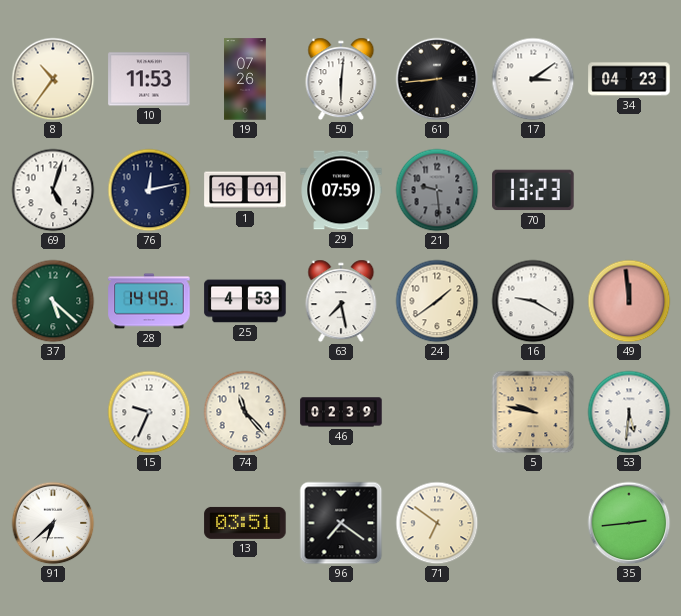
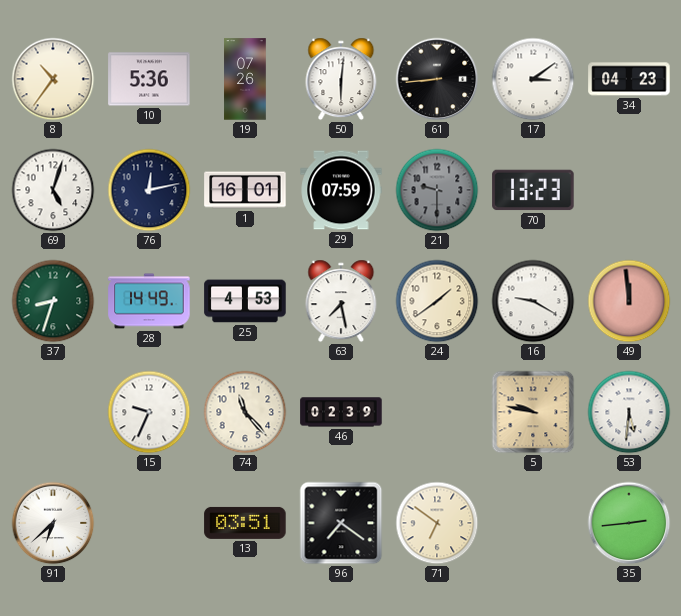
10: 11:53 -> 5:36 (149, 79)
21: 9:29 -> 9:30 (437, 190)
37: 5:22 -> 8:33 (53, 301)
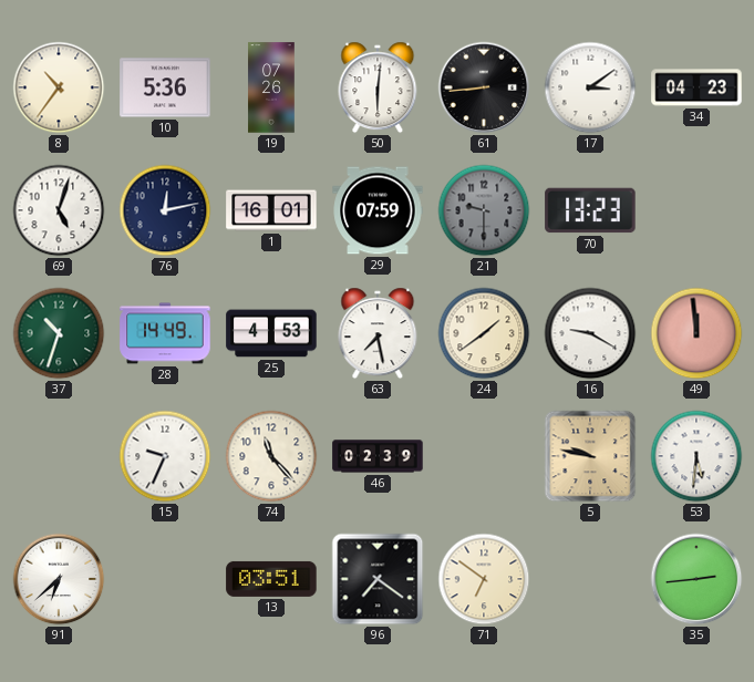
37: 8:33 -> 10:33 (59, 333)
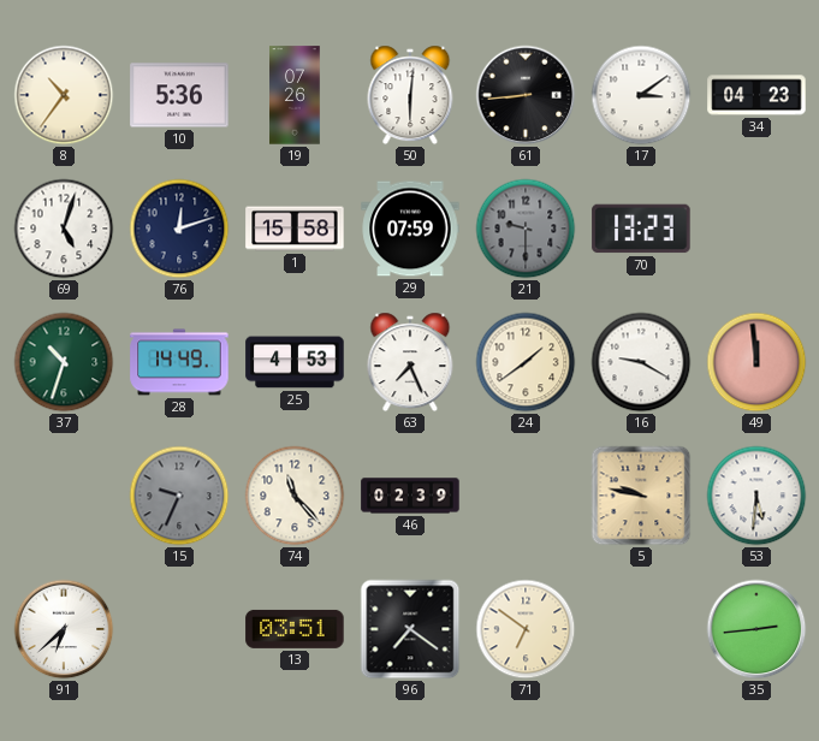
76: 12:13 -> 12:12 (179, 229)
1: 16:01 -> 15:58 (295, 229)
63: 7:28 -> 7:26 (410, 362)
15 dial: white -> grey (179, 496)
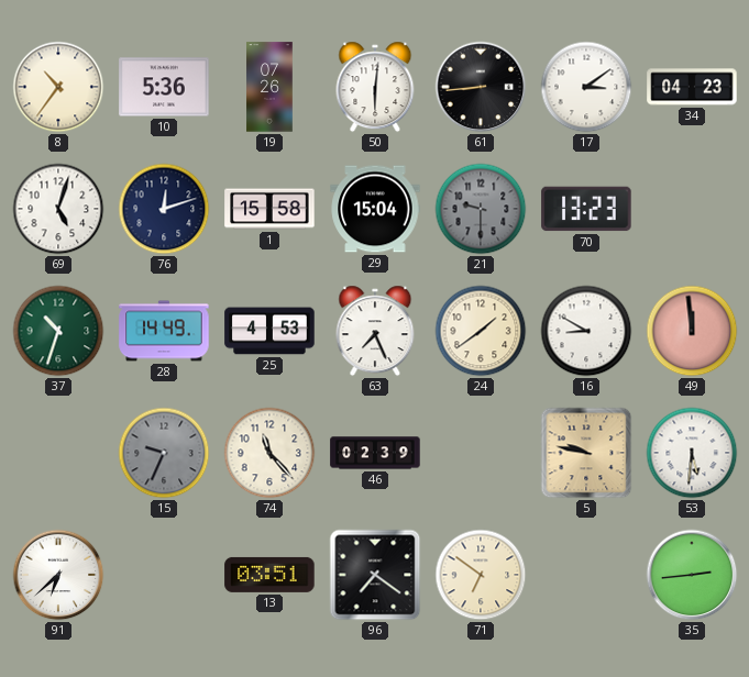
29: 07:59 -> 15:04 (375, 209)
16: 9:20 -> 8:50 (586, 331)
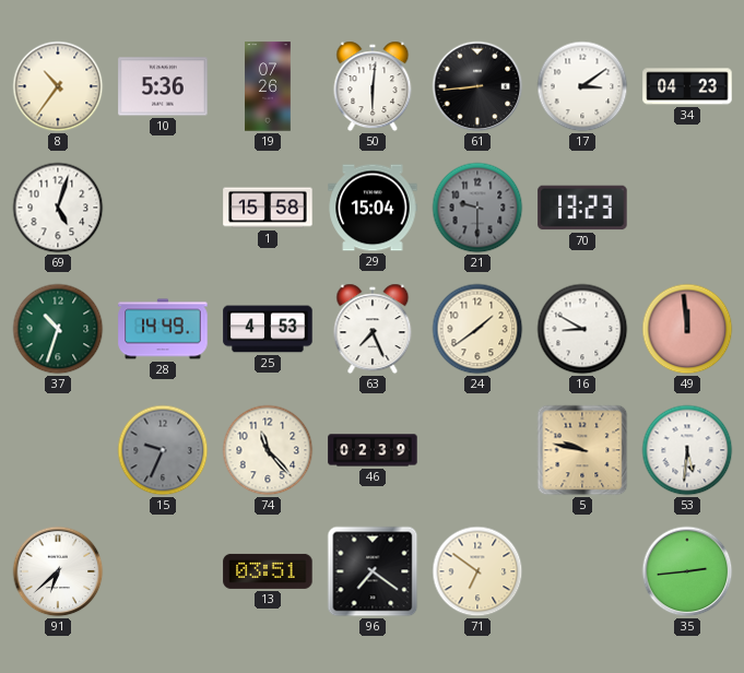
76: 12:12 -> none (164, 209)
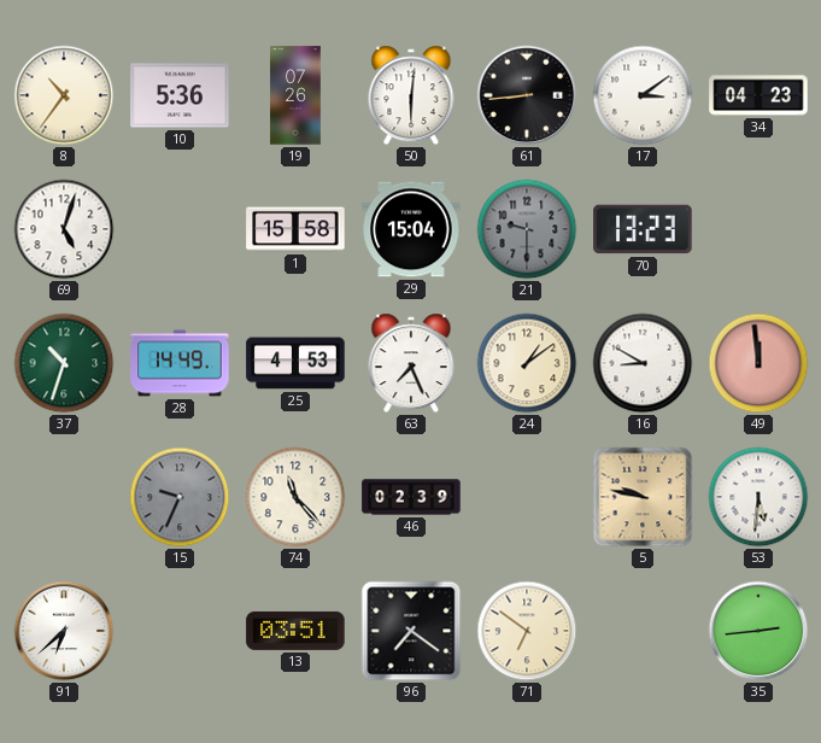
24: 1:39 -> 1:09 (527, 363)
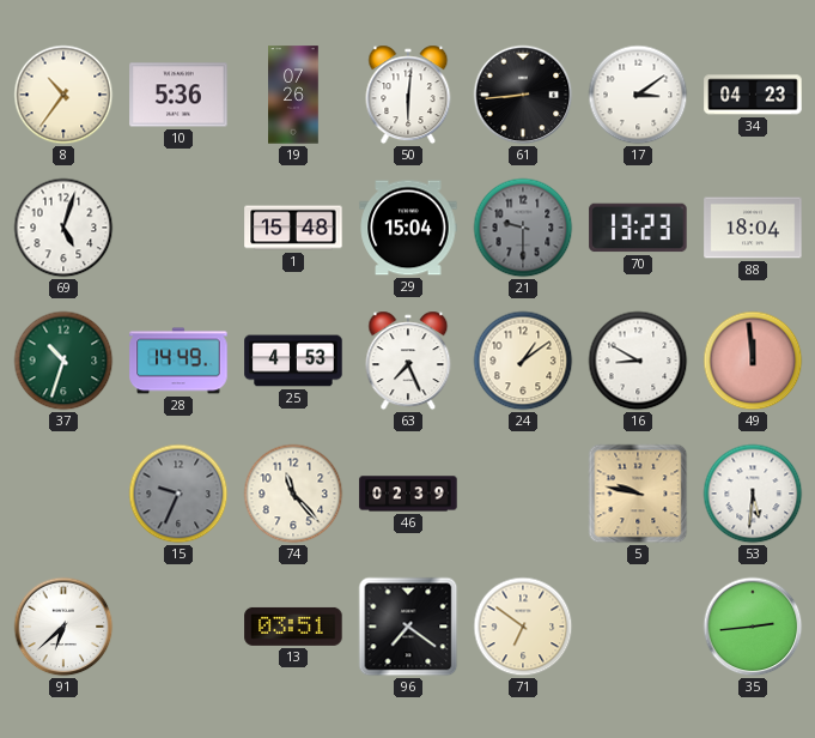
1: 15:58 -> 15:48 (293, 228)
88: none -> 18:04 (753, 228)
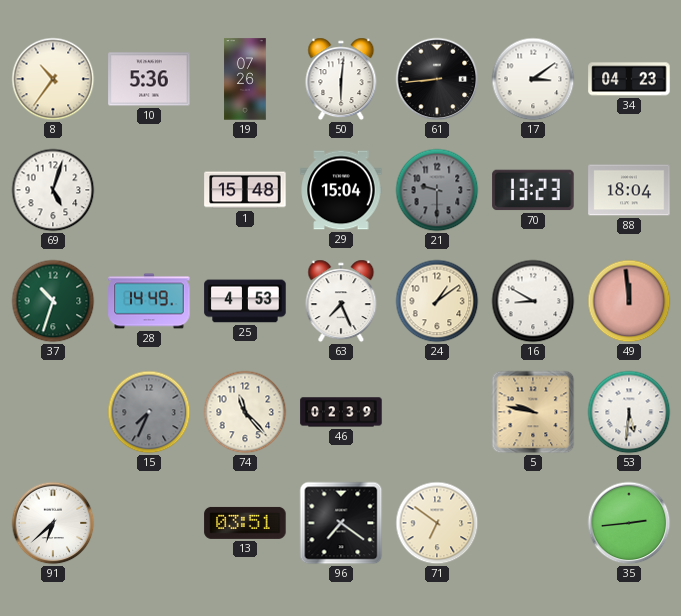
15: 9:34 -> 7:34 (149, 412)
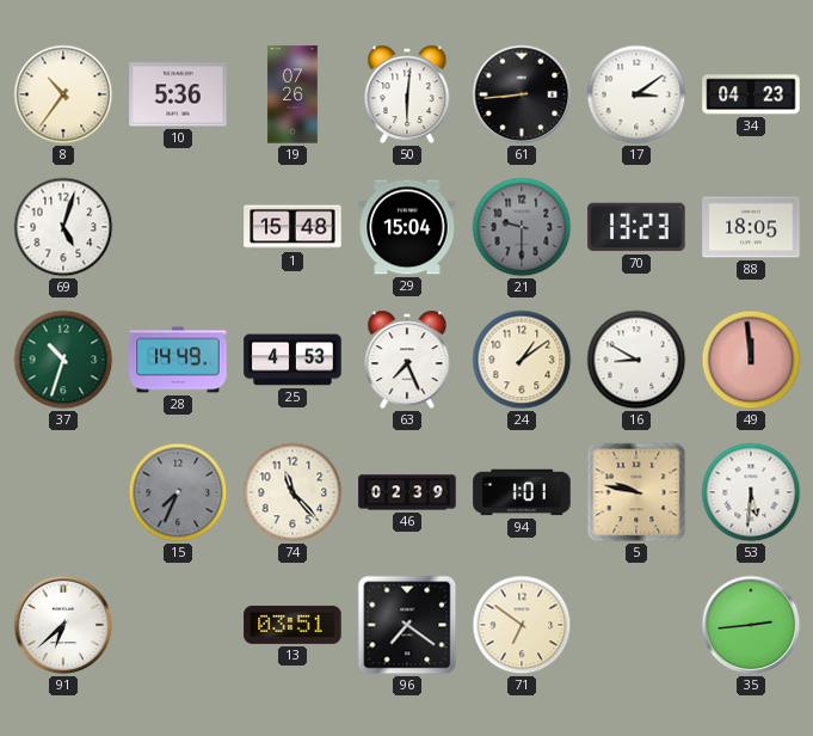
88: 18:04 -> 18:05 (751, 227)
94: none -> 1:01 (522, 492)
